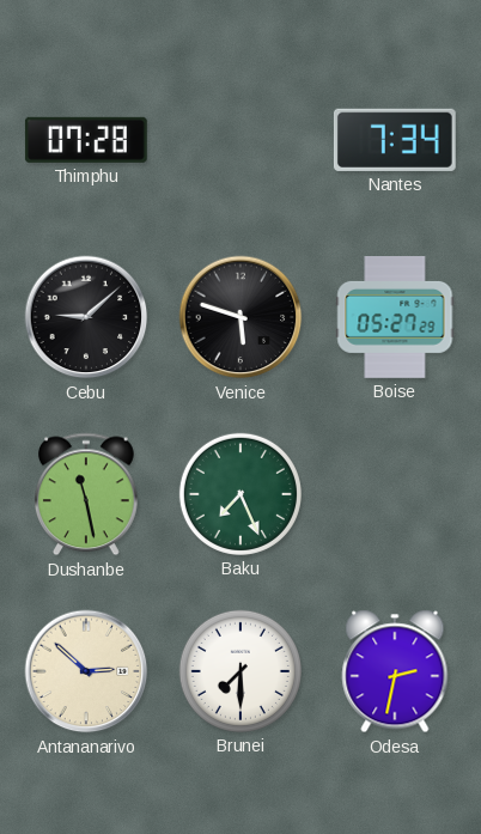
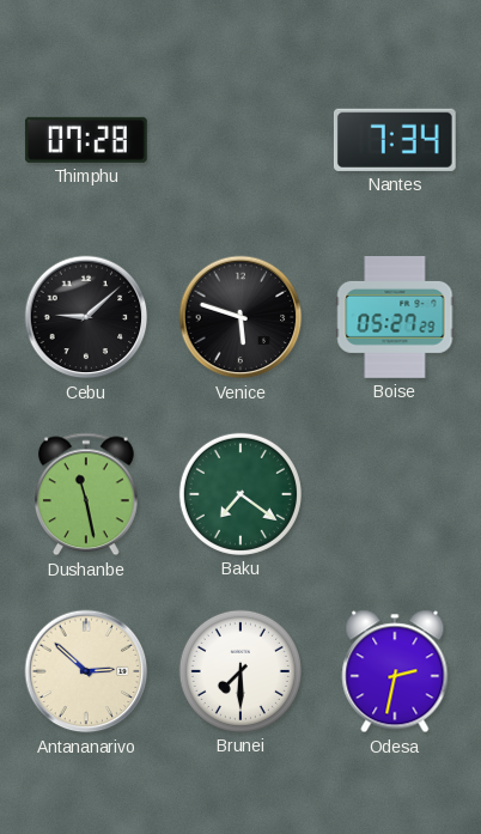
Baku: 7:26 -> 7:21 (240, 494)
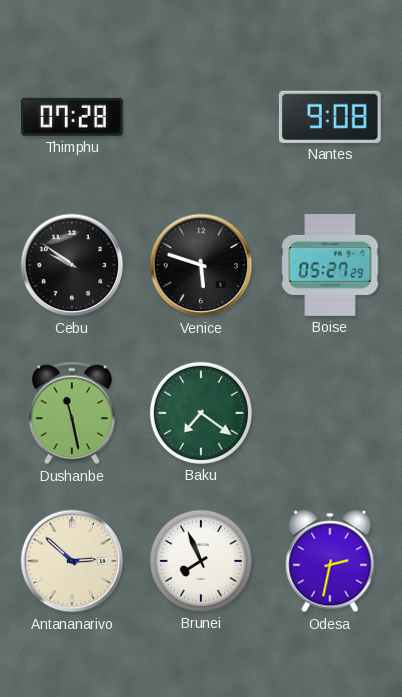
Nantes: 7:34 -> 9:08 (330, 117)
Cebu: 9:08 -> 9:51 (72, 265)
Brunei: 7:30 -> 7:56 (201, 561)
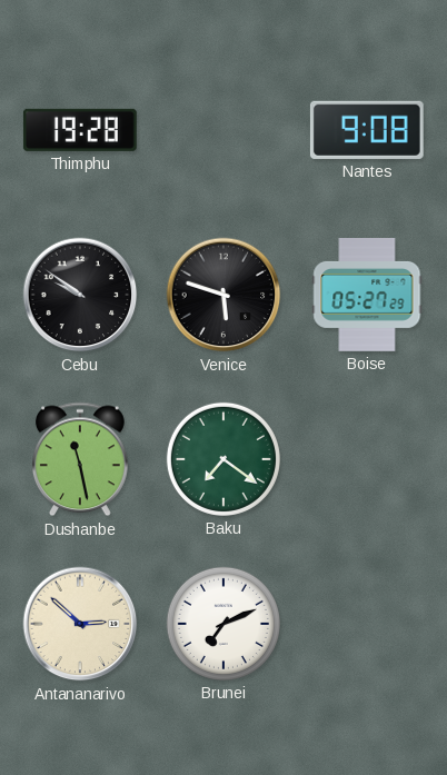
Thimphu: 07:28 -> 19:28 (80, 130)
Brunei: 7:56 -> 7:11 (223, 624)
Odesa: 2:32 -> none (330, 561)
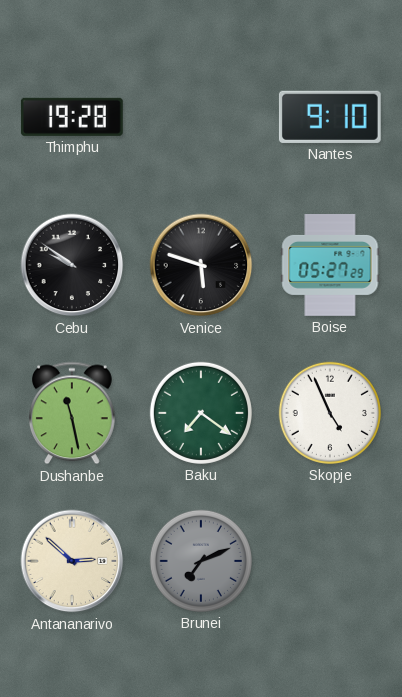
Nantes: 9:08 -> 9:10 (330, 117)
Skopje: none -> 4:56 (330, 413)
Brunei dial: white -> grey (201, 561)
